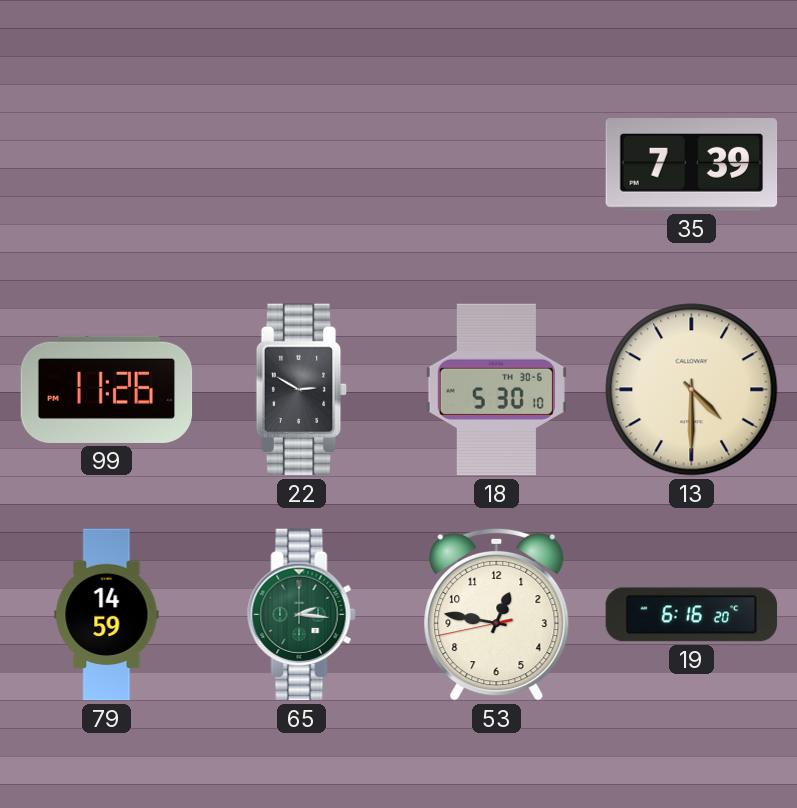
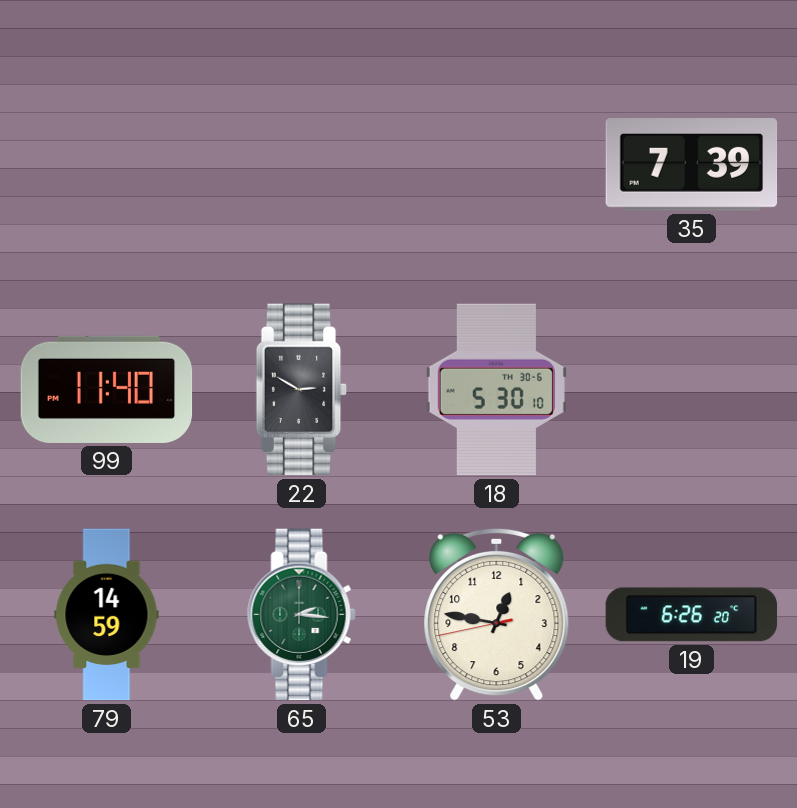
99: 11:26 -> 11:40 (107, 389)
13: 4:30 -> none (692, 390)
19: 6:16 -> 6:26 (692, 615)
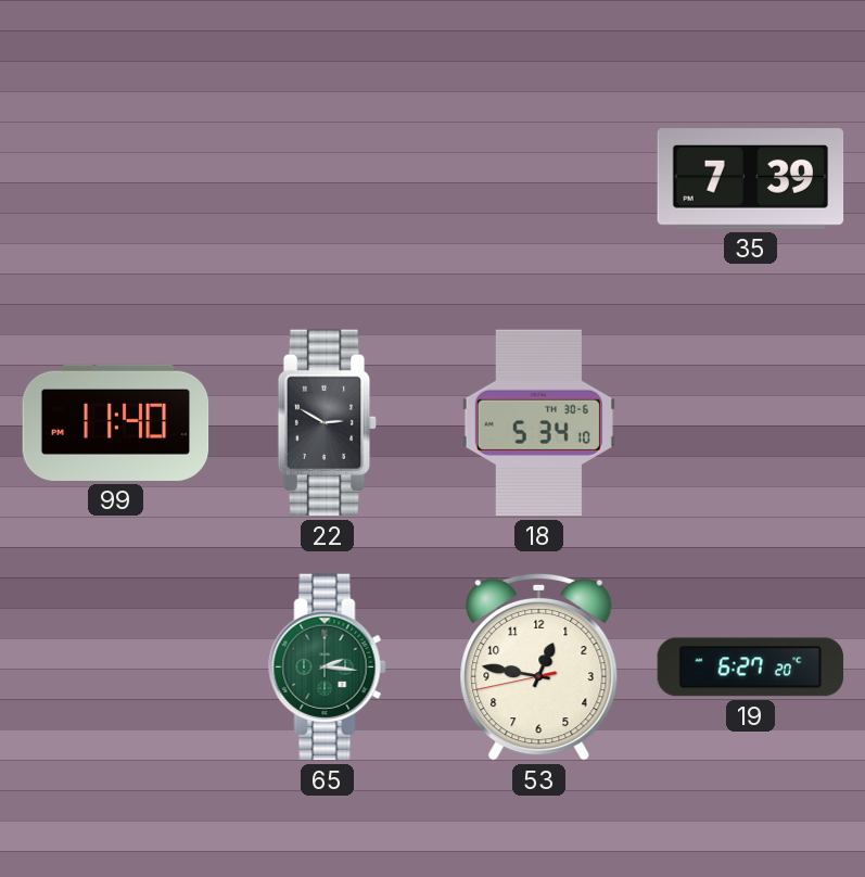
18: 5:30 -> 5:34 (538, 423)
79: 14:59 -> none (107, 615)
19: 6:26 -> 6:27 (751, 668)
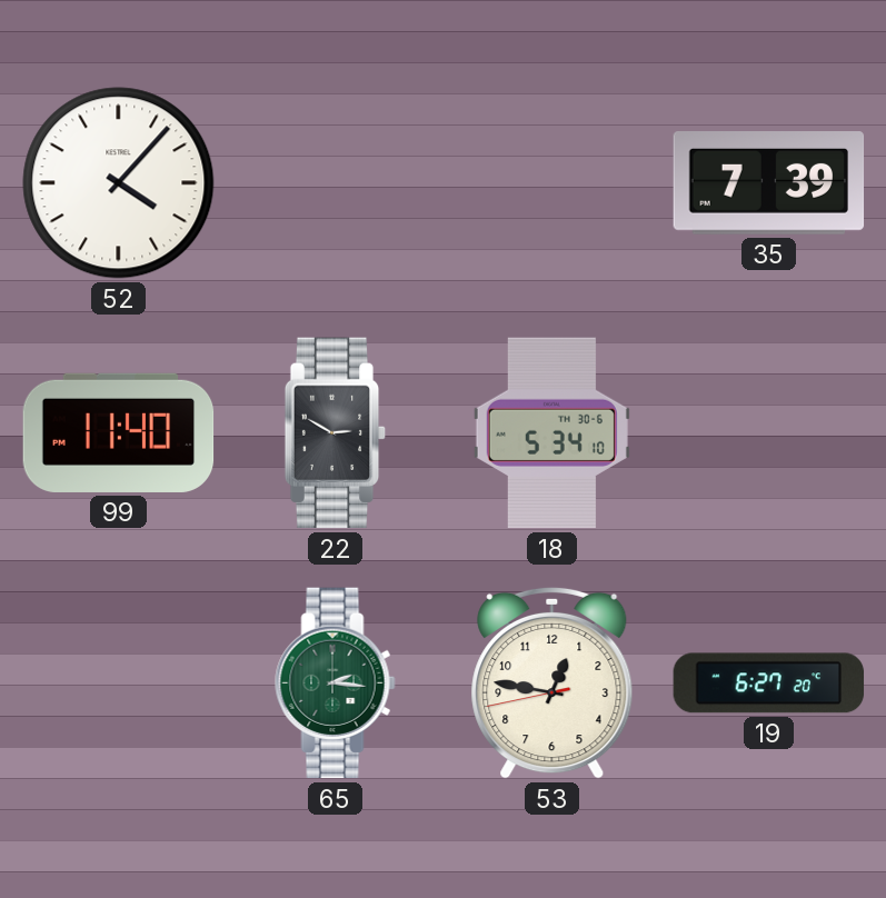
52: none -> 4:07 (119, 183)
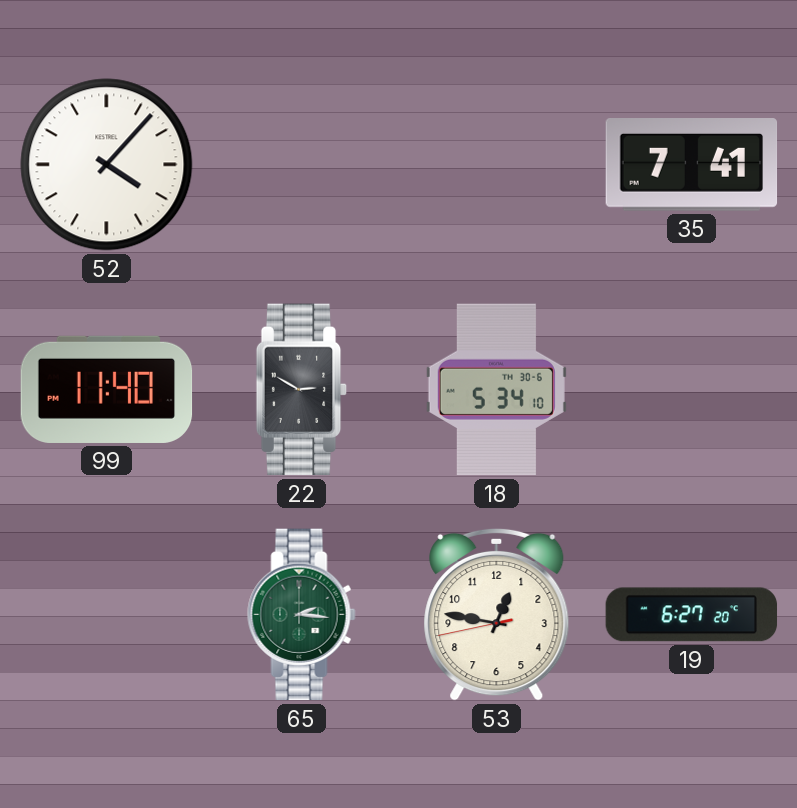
35: 7:39 -> 7:41 (692, 165)
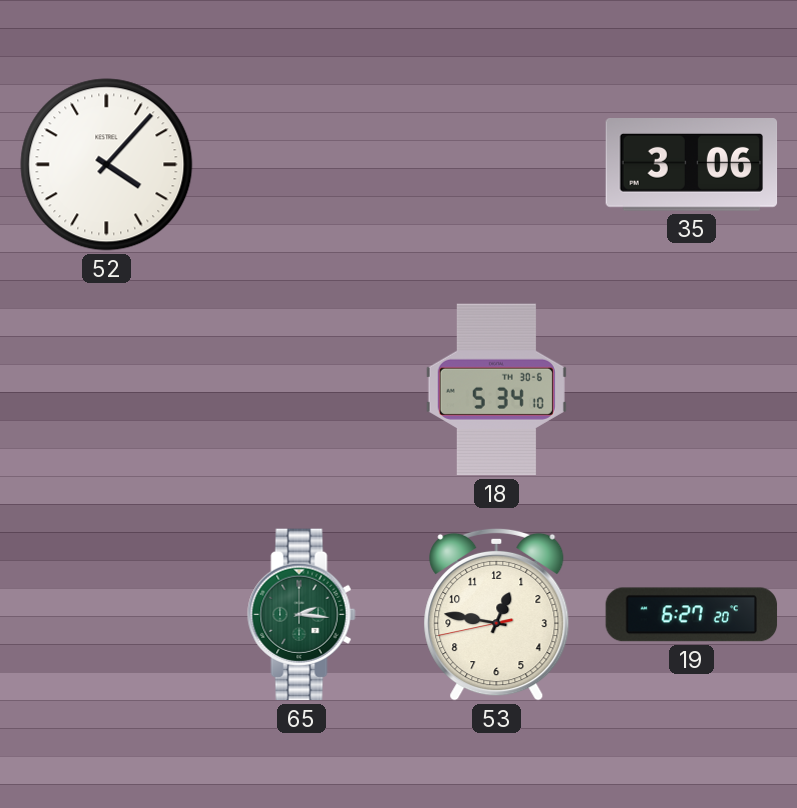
35: 7:41 -> 3:06 (692, 165)
99: 11:40 -> none (107, 389)
22: 2:50 -> none (302, 390)
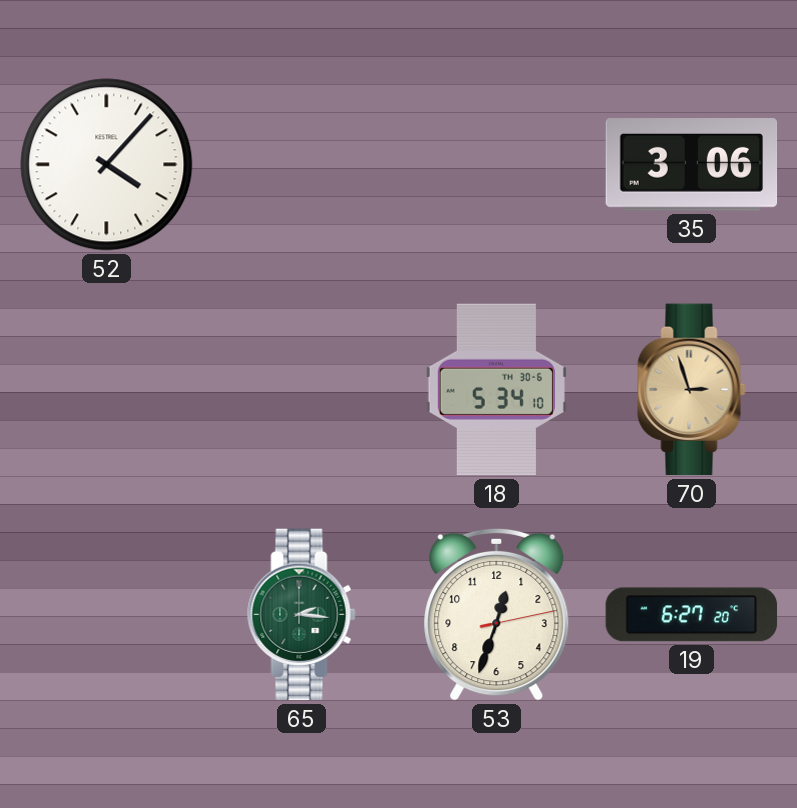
70: none -> 2:57 (692, 390)
53: 12:46 -> 12:33 (497, 614)
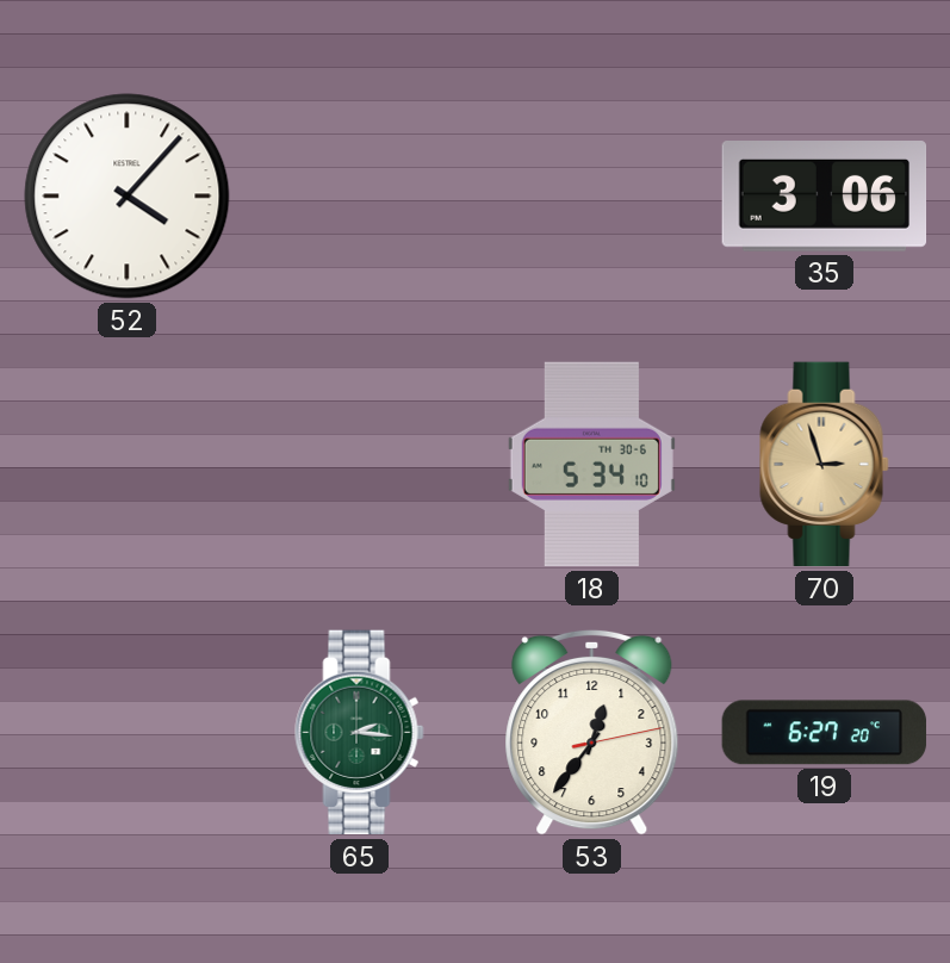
53: 12:33 -> 12:36 (592, 732)
